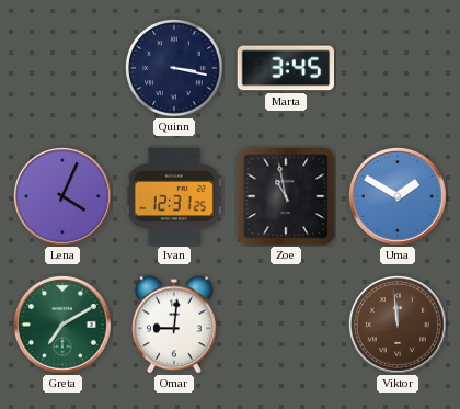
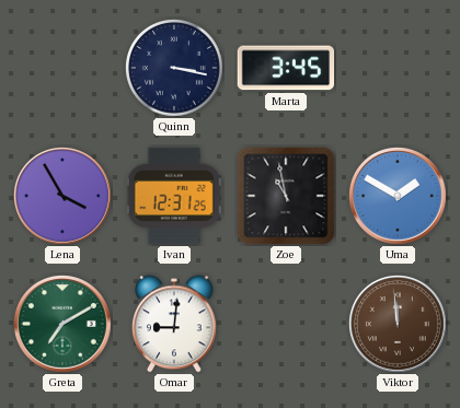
Lena: 4:04 -> 3:55 (64, 197)
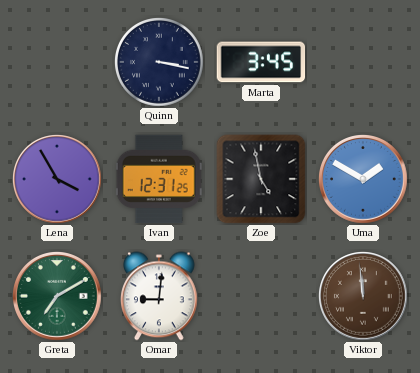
Zoe: 10:58 -> 4:58 (261, 179)
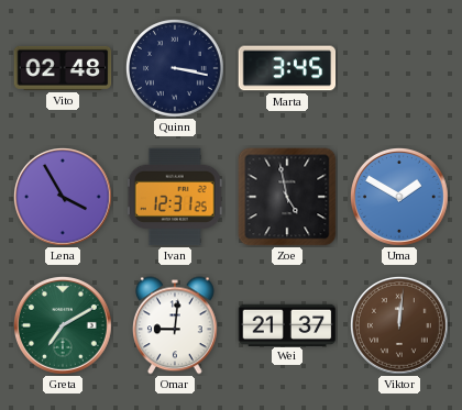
Vito: none -> 02:48 (63, 68)
Wei: none -> 21:37 (287, 324)
Viktor: 11:59 -> 12:01 (400, 326)
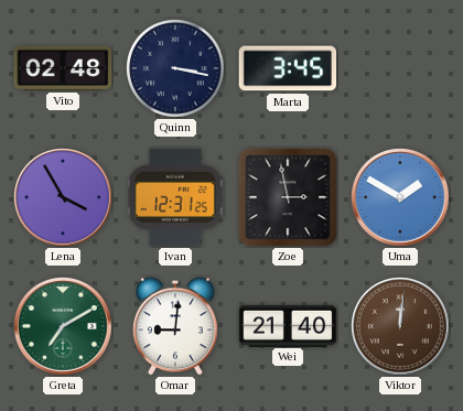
Zoe: 4:58 -> 2:58 (288, 197)
Wei: 21:37 -> 21:40 (288, 325)
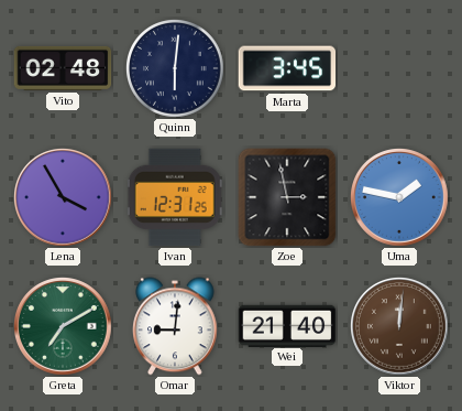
Quinn: 3:17 -> 6:01 (176, 69)
Uma: 1:50 -> 1:47 (400, 198)
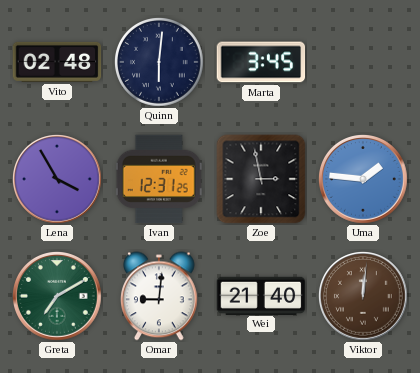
Uma: 1:47 -> 1:46 (364, 180)
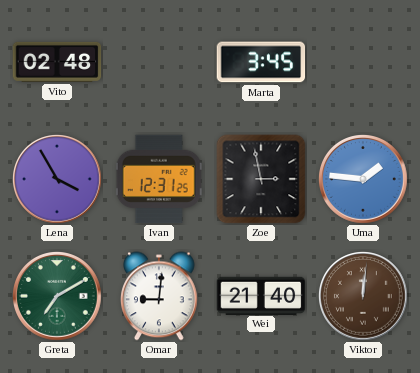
Quinn: 6:01 -> none (160, 63)
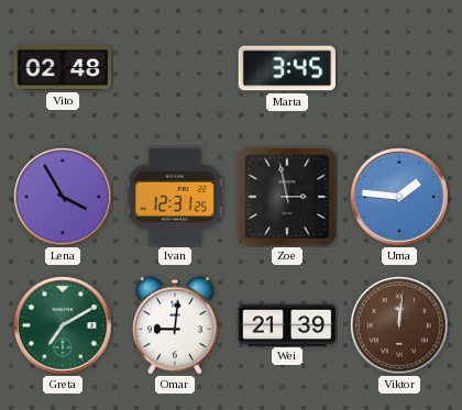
Wei: 21:40 -> 21:39 (287, 324)
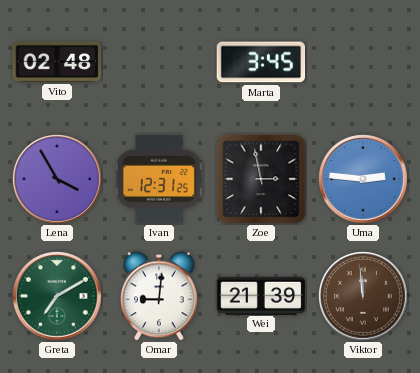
Uma: 1:46 -> 2:46 (364, 180)
Viktor: 12:01 -> 11:59 (364, 297)
